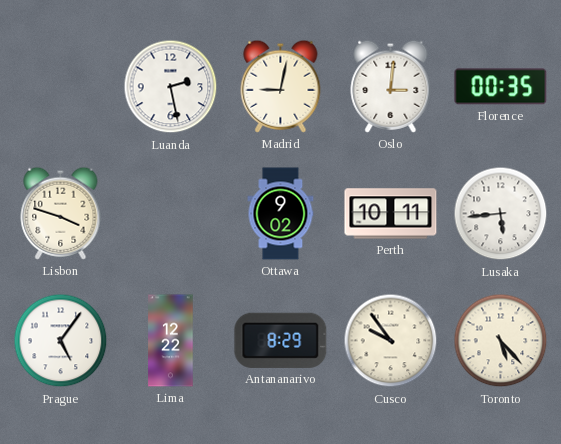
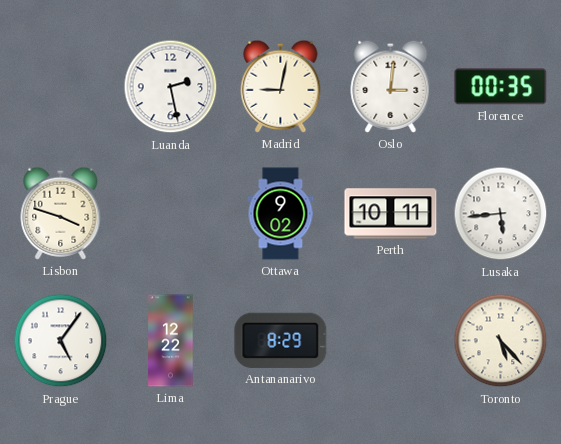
Cusco: 9:54 -> none (391, 341)
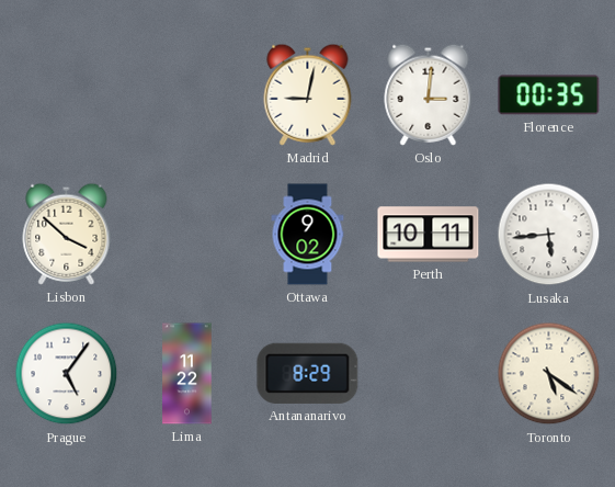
Luanda: 2:28 -> none (171, 87)
Lisbon: 3:48 -> 3:52 (67, 234)
Lima: 12:22 -> 11:22 (187, 374)
Toronto: 5:23 -> 5:21 (549, 374)
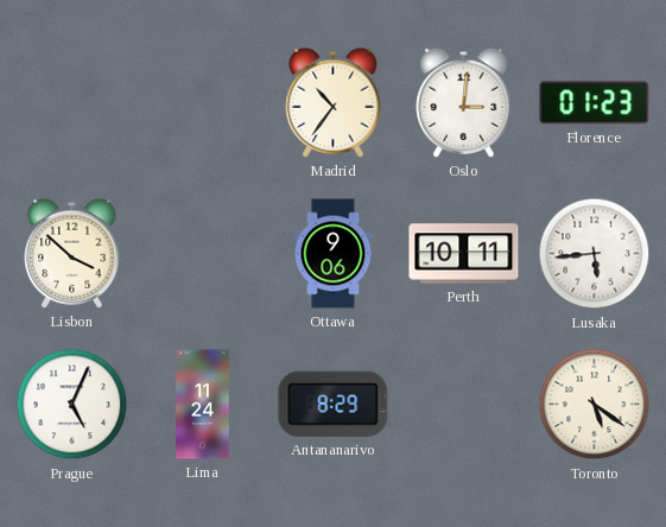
Madrid: 9:02 -> 10:36 (334, 102)
Florence: 00:35 -> 01:23 (595, 103)
Ottawa: 9:02 -> 9:06 (334, 254)
Prague: 5:06 -> 5:04 (72, 405)
Lima: 11:22 -> 11:24 (203, 405)
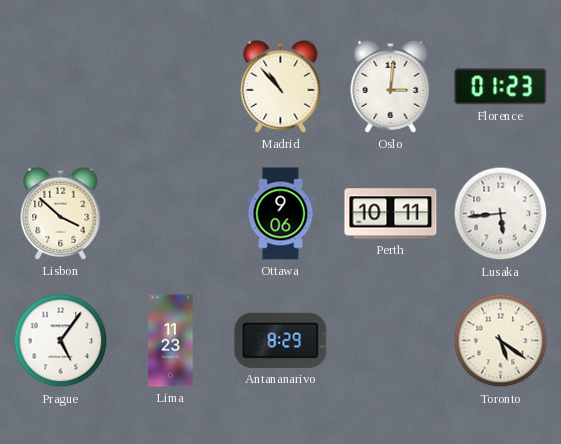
Madrid: 10:36 -> 10:53 (281, 86)
Prague: 5:04 -> 5:06 (61, 341)
Lima: 11:24 -> 11:23 (171, 341)
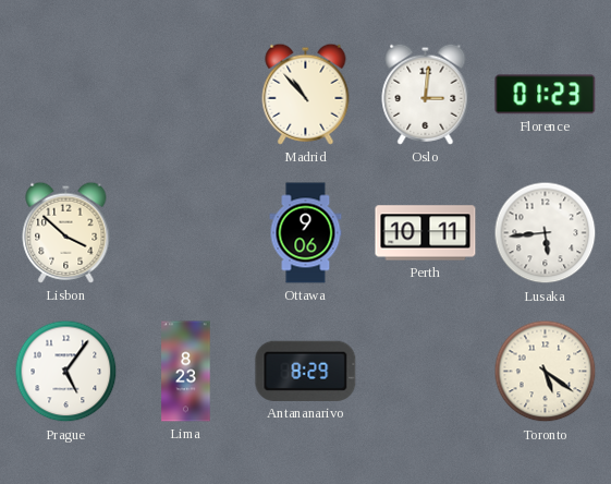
Lima: 11:23 -> 8:23 (186, 372)
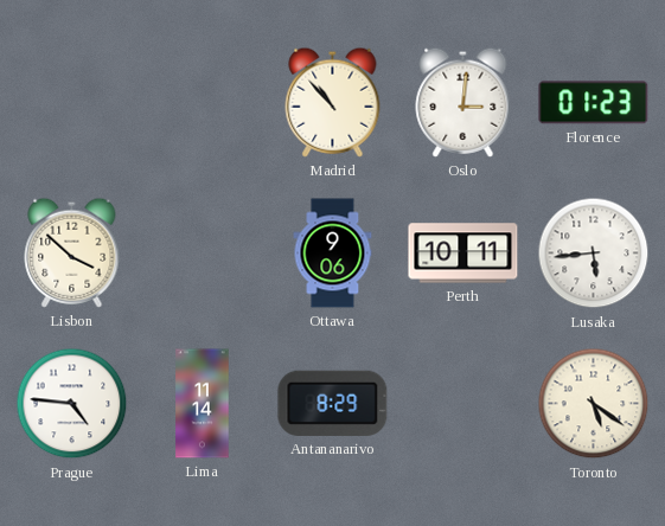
Prague: 5:06 -> 4:46 (72, 404)
Lima: 8:23 -> 11:14 (203, 404)
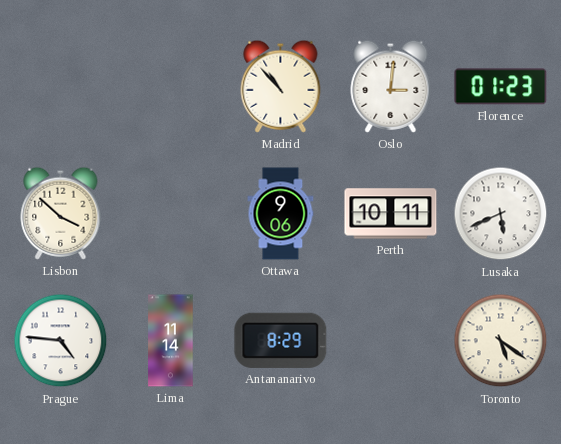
Lusaka: 5:44 -> 5:41 (501, 214)
